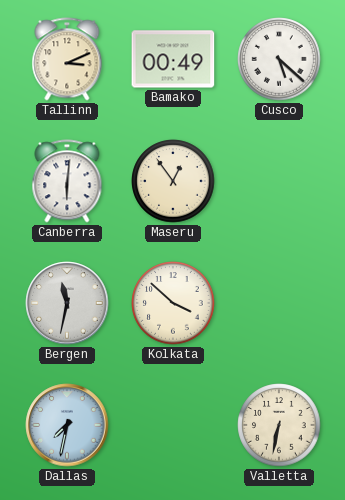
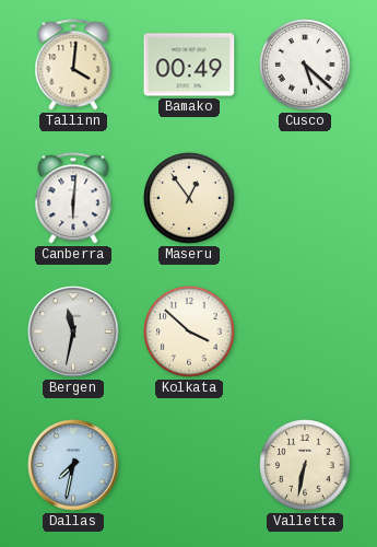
Tallinn: 3:11 -> 4:01 (73, 65)
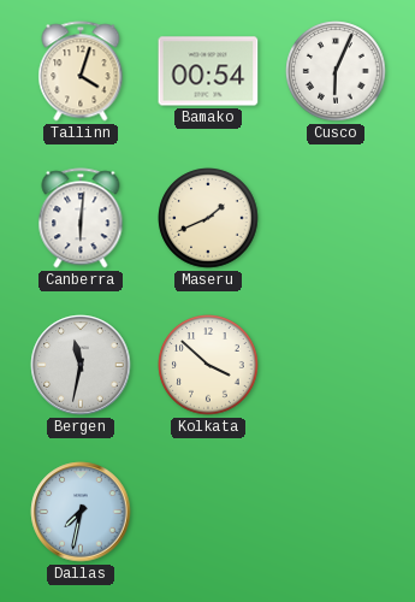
Tallinn: 4:01 -> 4:03 (81, 71)
Bamako: 00:49 -> 00:54 (208, 71)
Cusco: 5:22 -> 6:04 (336, 71)
Maseru: 12:54 -> 1:41 (208, 218)
Valletta: 6:32 -> none (305, 465)
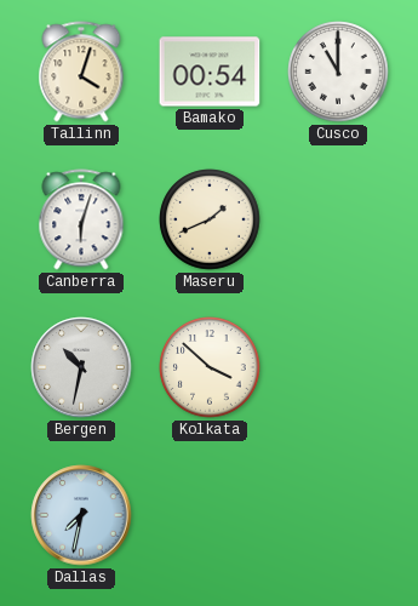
Cusco: 6:04 -> 11:00 (338, 72)
Canberra: 6:01 -> 6:03 (81, 219)
Bergen: 11:32 -> 10:32 (81, 367)
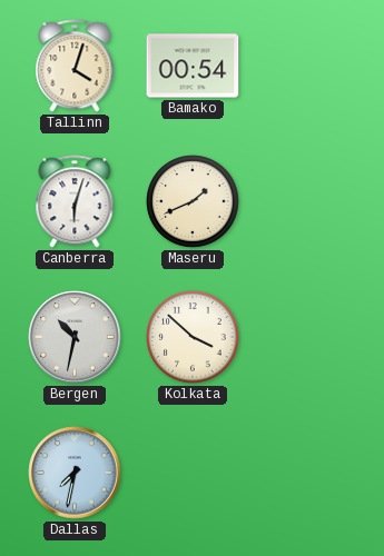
Cusco: 11:00 -> none (338, 72)
